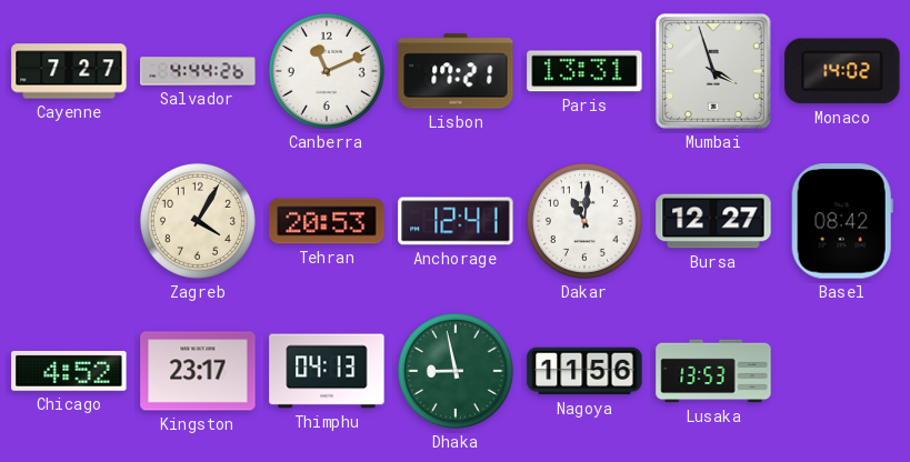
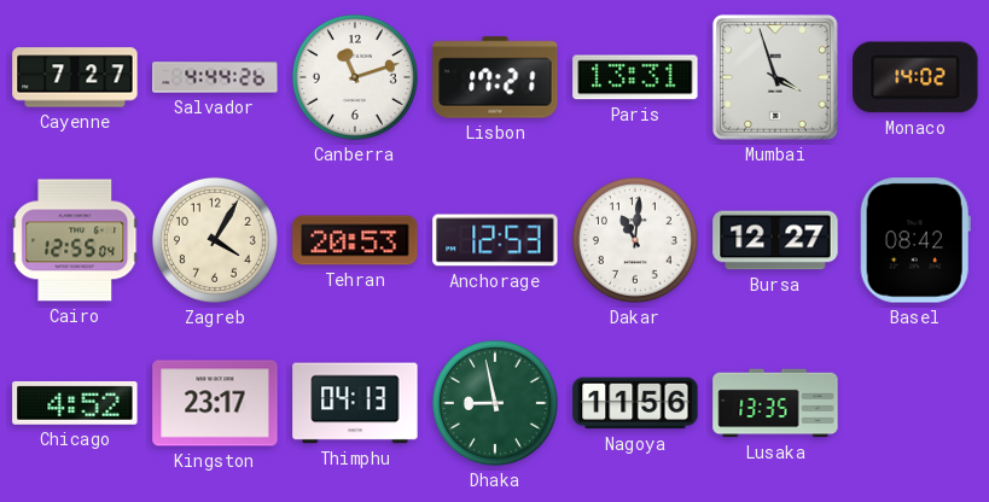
Canberra: 11:11 -> 11:12 (355, 77)
Cairo: none -> 12:55 (75, 240)
Anchorage: 12:41 -> 12:53 (495, 240)
Lusaka: 13:53 -> 13:35 (775, 403)
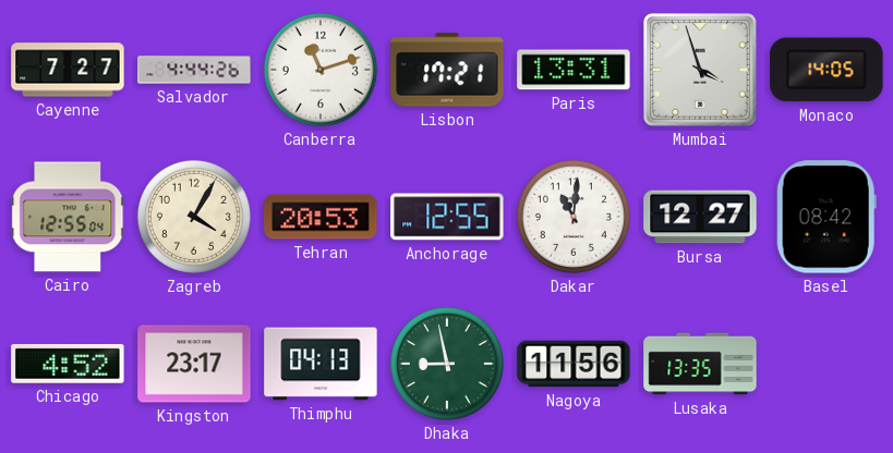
Monaco: 14:02 -> 14:05 (826, 70)
Anchorage: 12:53 -> 12:55 (447, 217)
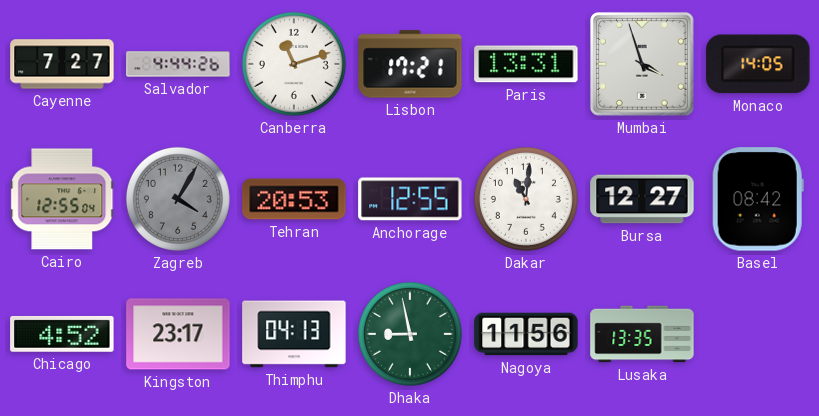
Zagreb dial: cream -> grey (178, 199)
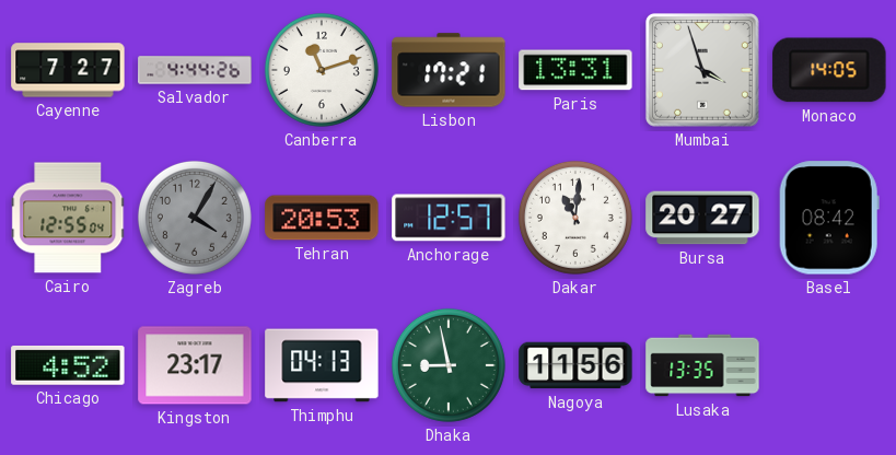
Anchorage: 12:55 -> 12:57 (449, 218)
Bursa: 12:27 -> 20:27 (702, 218)
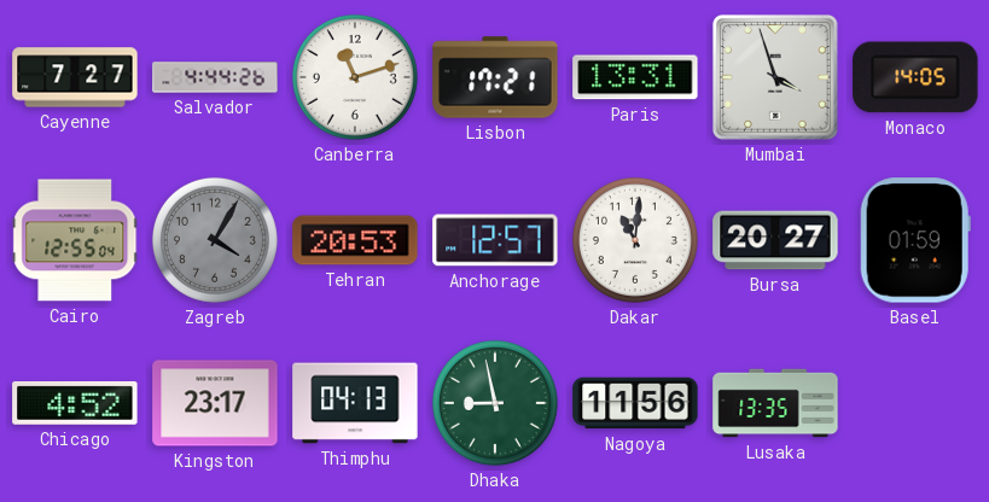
Basel: 08:42 -> 01:59 (915, 240)
